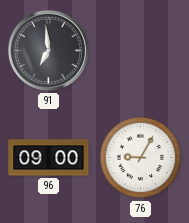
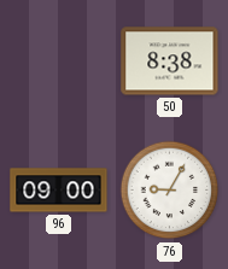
91: 6:59 -> none (48, 50)
50: none -> 8:38 (170, 62)
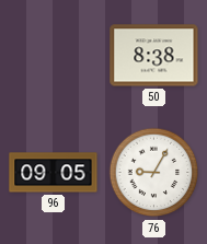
96: 09:00 -> 09:05 (54, 173)
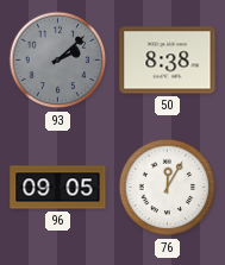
93: none -> 2:08 (58, 61)
76: 9:05 -> 12:05 (168, 188)
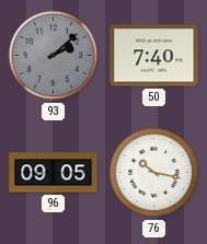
50: 8:38 -> 7:40 (154, 56)
76: 12:05 -> 10:17 (154, 173)
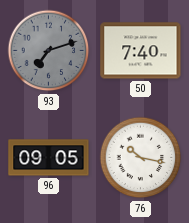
93: 2:08 -> 7:12 (49, 51)
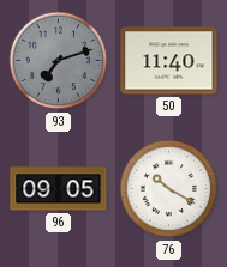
50: 7:40 -> 11:40 (169, 61)
76: 10:17 -> 10:20 (169, 189)
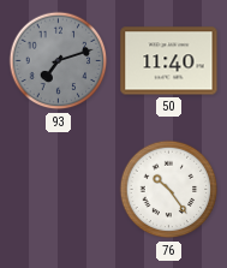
96: 09:05 -> none (59, 189)
76: 10:20 -> 10:24 (169, 190)
